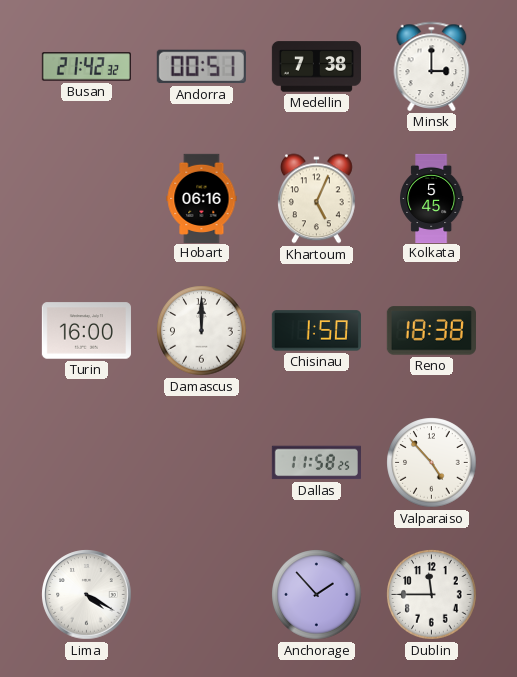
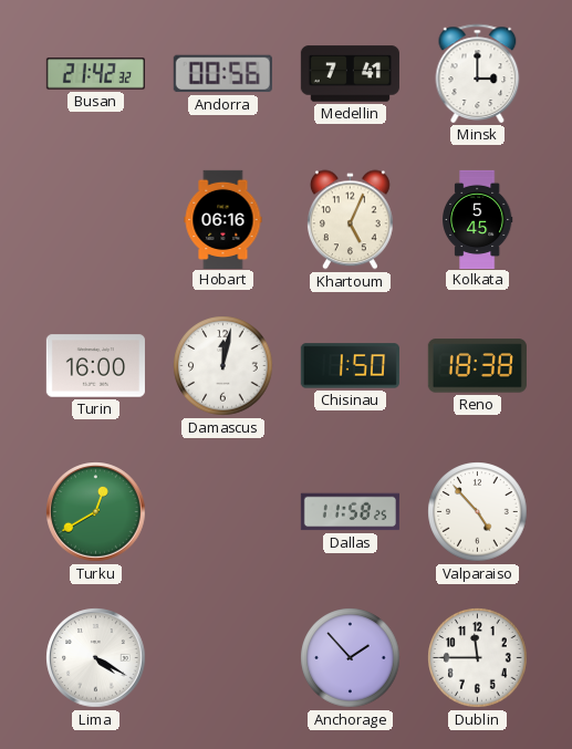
Andorra: 00:51 -> 00:56 (222, 74)
Medellin: 7:38 -> 7:41 (350, 74)
Damascus: 12:00 -> 12:02 (223, 366)
Turku: none -> 12:40 (96, 512)
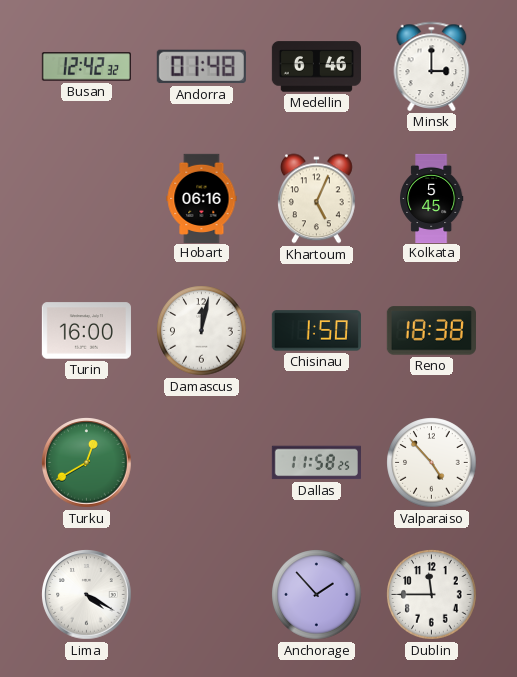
Busan: 21:42 -> 12:42 (86, 67)
Andorra: 00:56 -> 01:48 (201, 67)
Medellin: 7:41 -> 6:46 (316, 67)
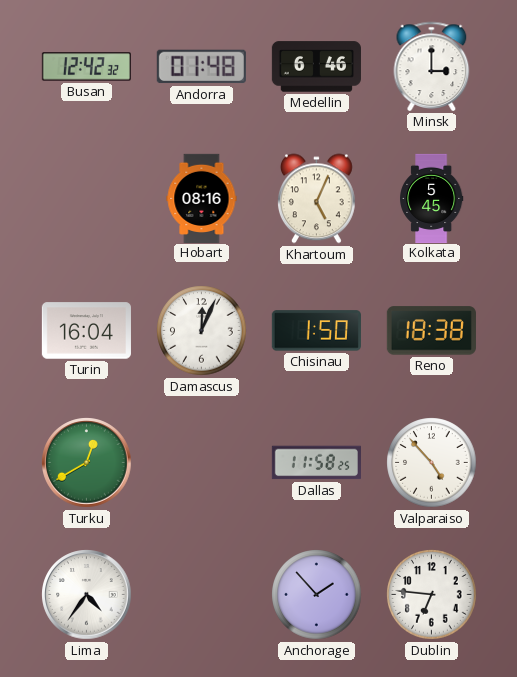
Hobart: 06:16 -> 08:16 (202, 198)
Turin: 16:00 -> 16:04 (86, 331)
Damascus: 12:02 -> 12:04 (202, 331)
Lima: 4:20 -> 4:36 (87, 595)
Dublin: 11:45 -> 6:46 (432, 595)
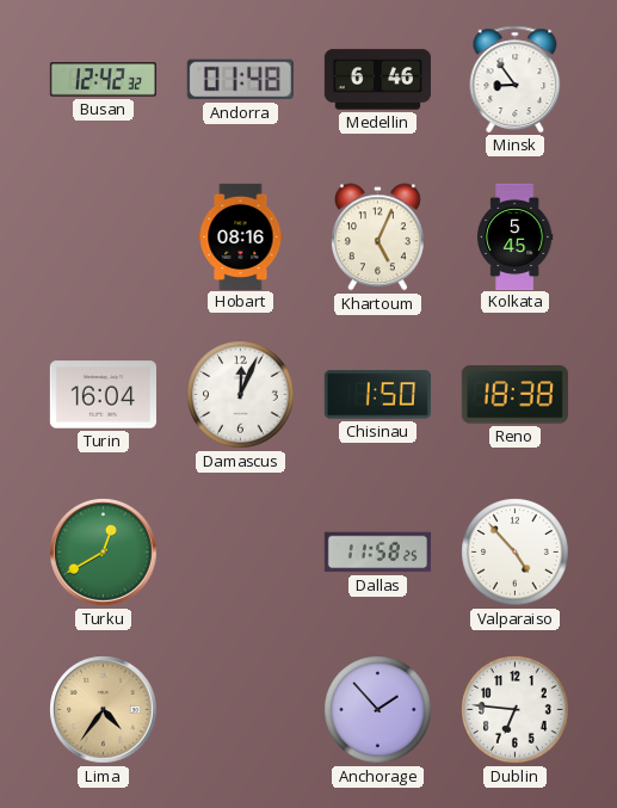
Minsk: 3:00 -> 8:54 (516, 79)
Lima dial: white -> champagne (104, 710)
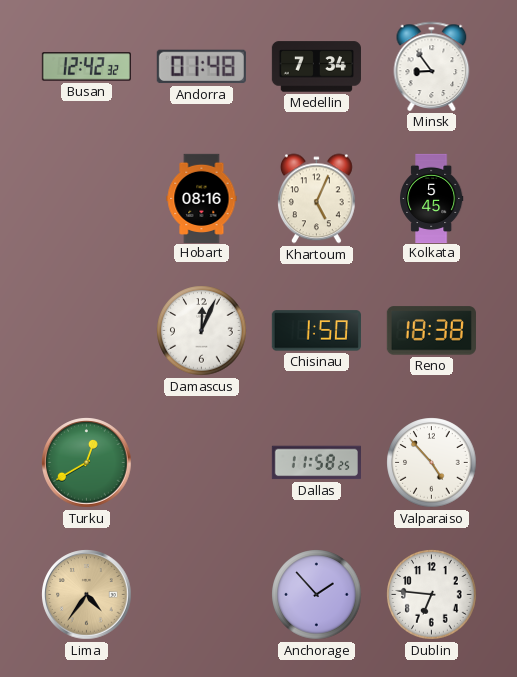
Medellin: 6:46 -> 7:34 (316, 67)
Turin: 16:04 -> none (103, 395)
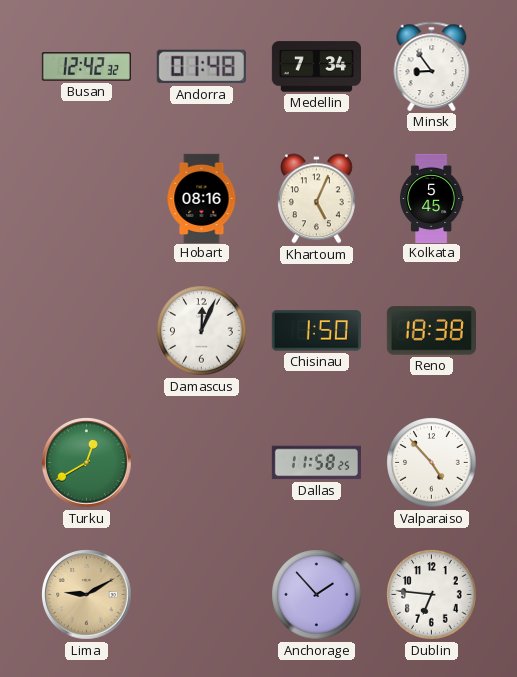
Lima: 4:36 -> 9:10 (87, 595)
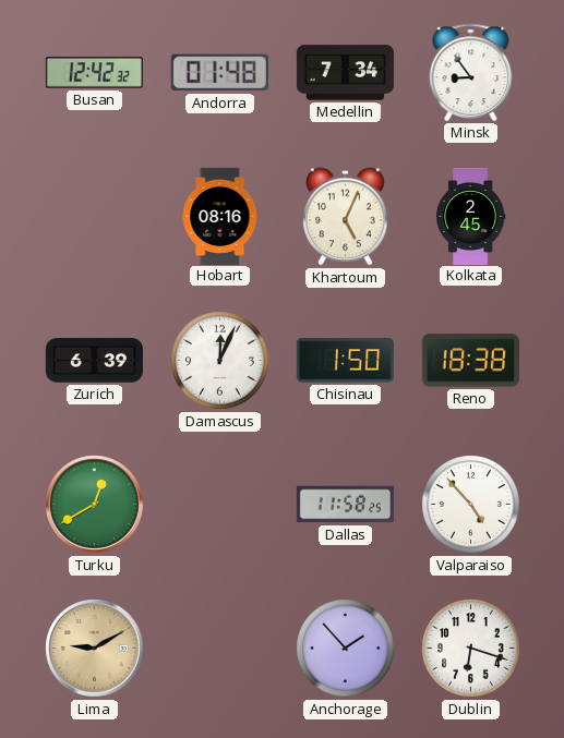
Kolkata: 5:45 -> 2:45 (471, 216)
Zurich: none -> 6:39 (94, 361)
Dublin: 6:46 -> 6:18 (471, 649)
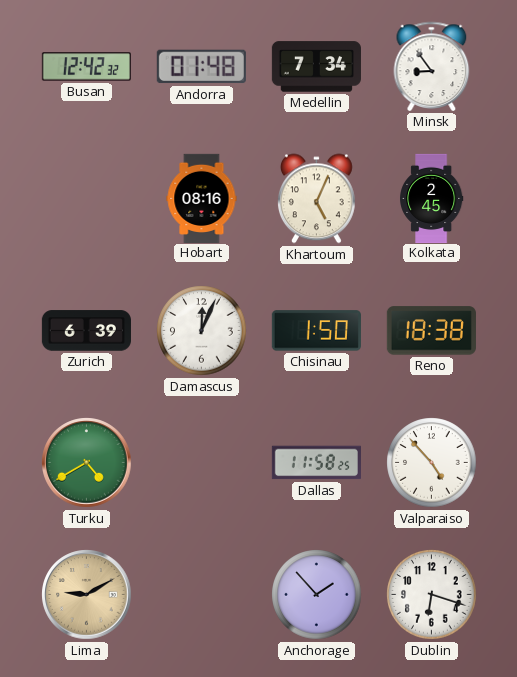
Turku: 12:40 -> 4:40 (87, 463)
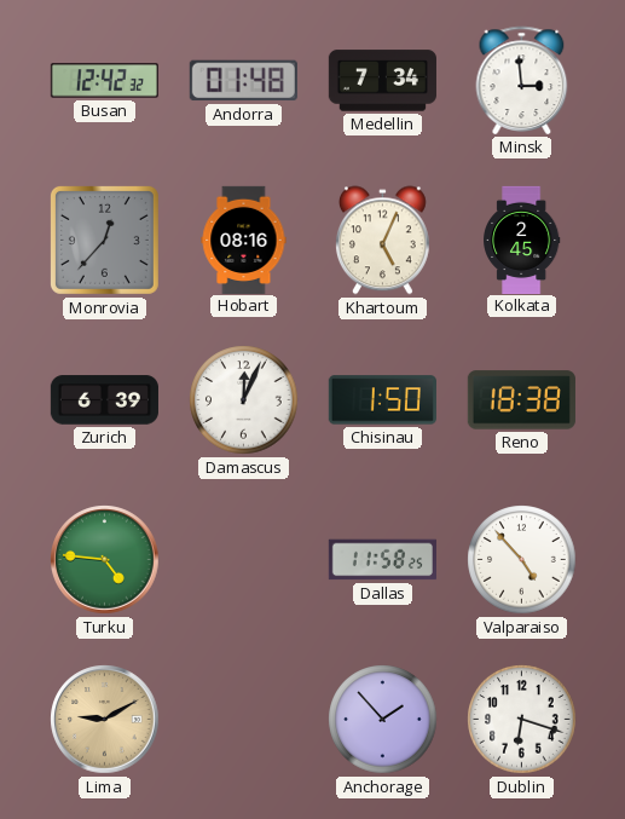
Minsk: 8:54 -> 2:59 (522, 80)
Monrovia: none -> 12:37 (104, 240)
Turku: 4:40 -> 4:46 (105, 560)
